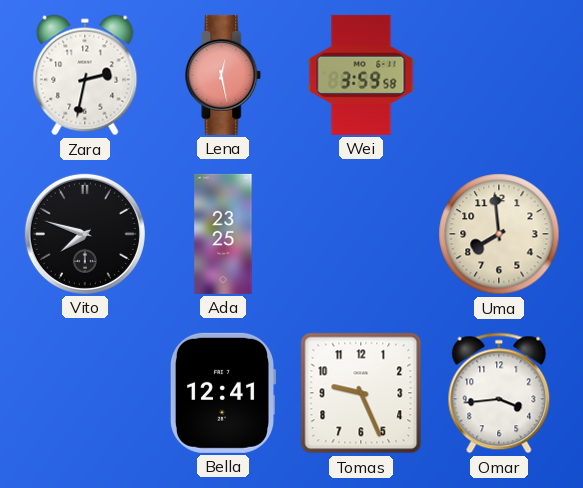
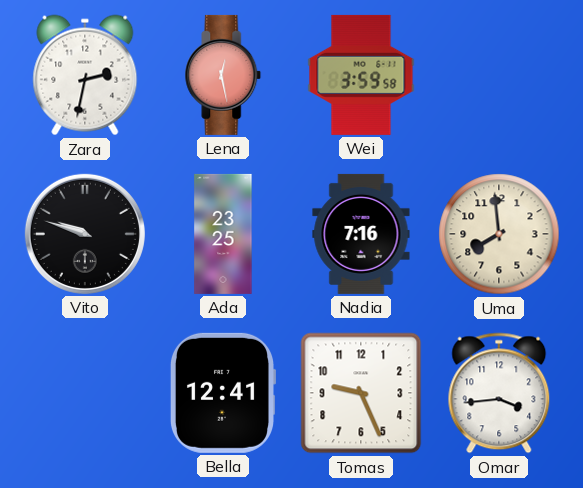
Vito: 7:48 -> 9:48 (85, 234)
Nadia: none -> 7:16 (361, 234)
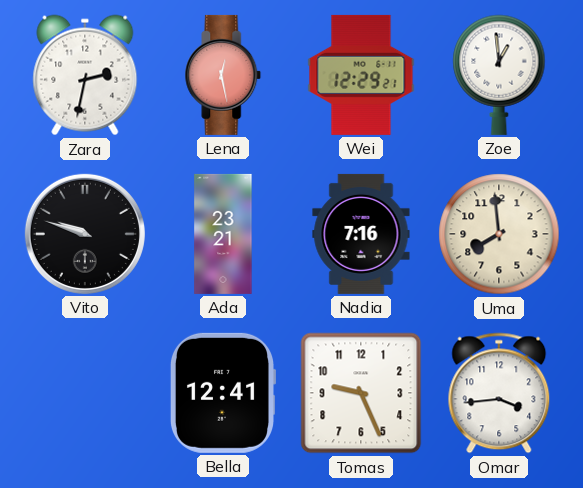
Wei: 3:59 -> 12:29 (361, 75)
Zoe: none -> 12:59 (499, 75)
Ada: 23:25 -> 23:21 (223, 234)
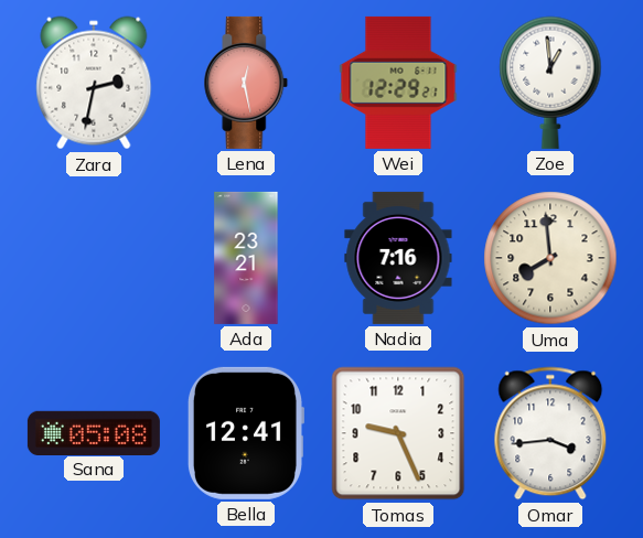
Vito: 9:48 -> none (85, 234)
Sana: none -> 05:08 (94, 432)
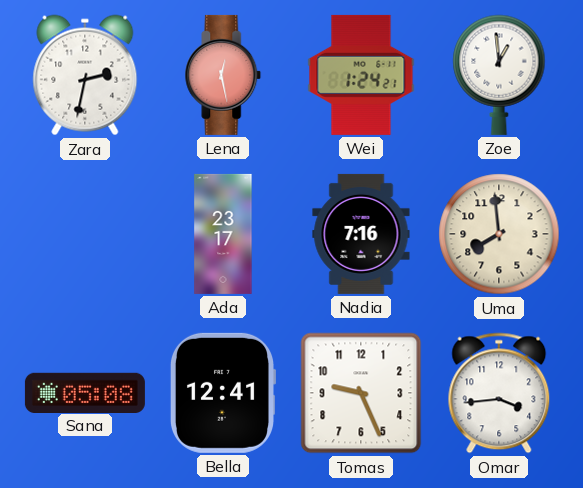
Wei: 12:29 -> 1:24 (361, 75)
Ada: 23:21 -> 23:17 (223, 234)
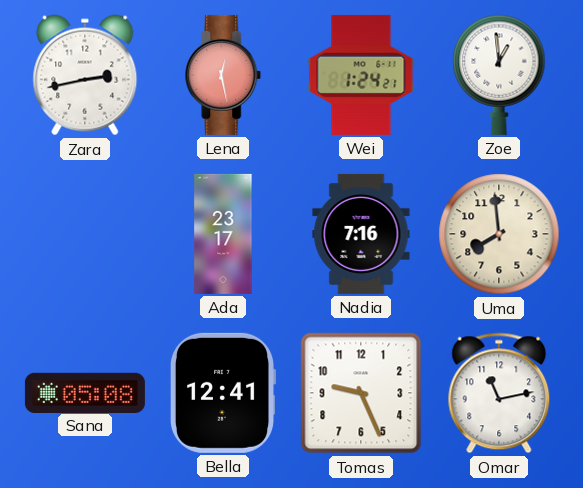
Zara: 2:32 -> 2:43 (85, 75)
Omar: 3:44 -> 11:13 (499, 393)
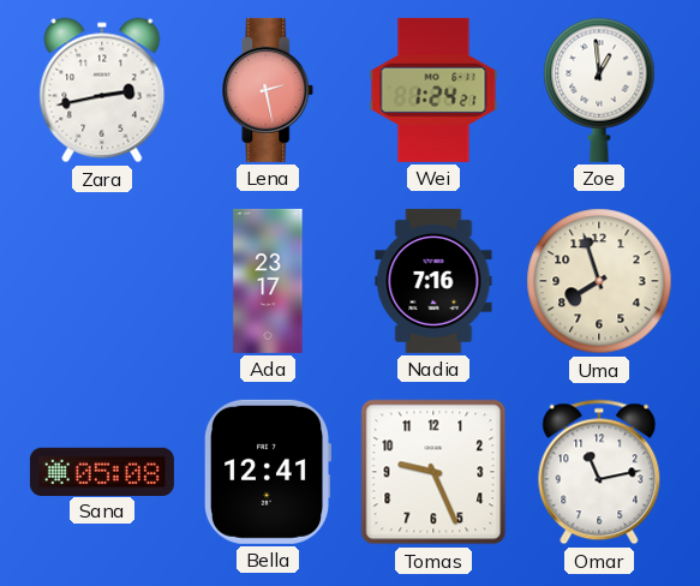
Lena: 12:28 -> 2:28 (268, 90)
Uma: 7:59 -> 7:57 (599, 281)
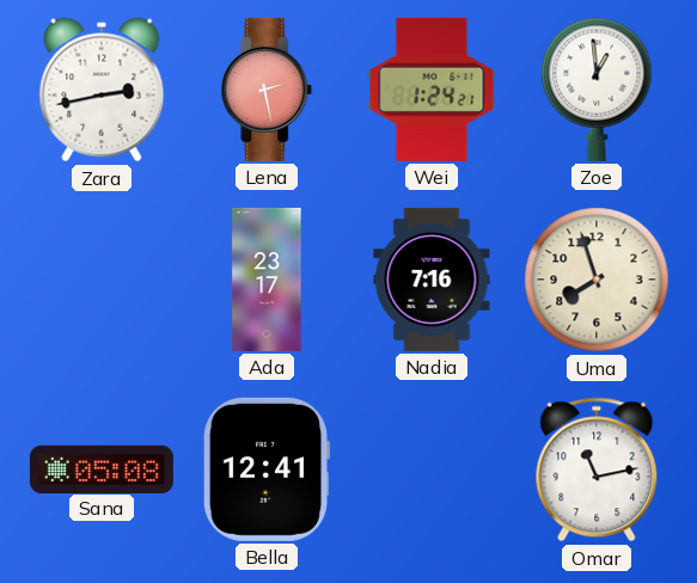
Tomas: 9:26 -> none (433, 472)
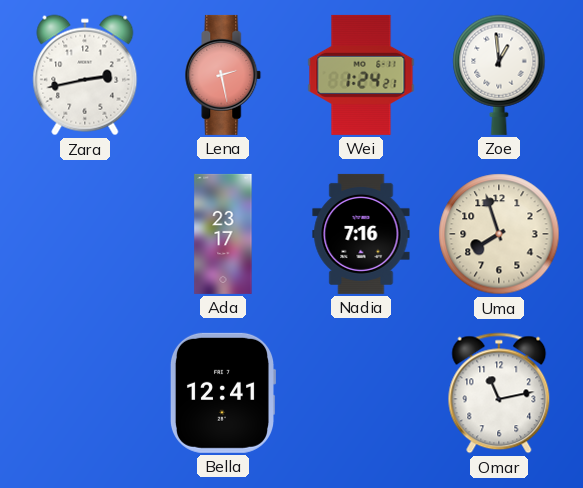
Sana: 05:08 -> none (102, 468)
